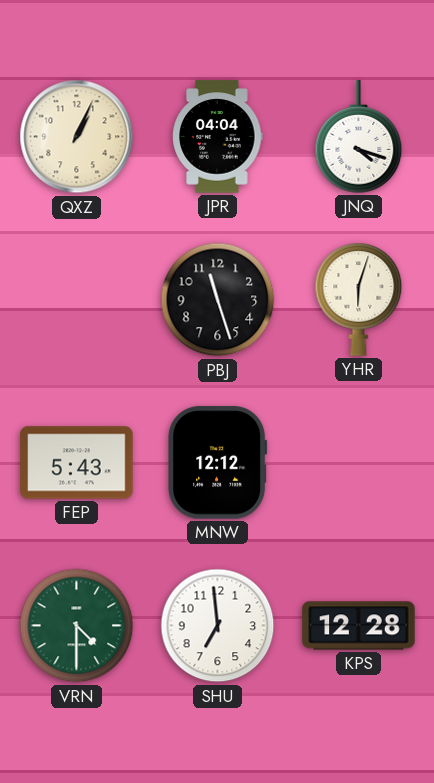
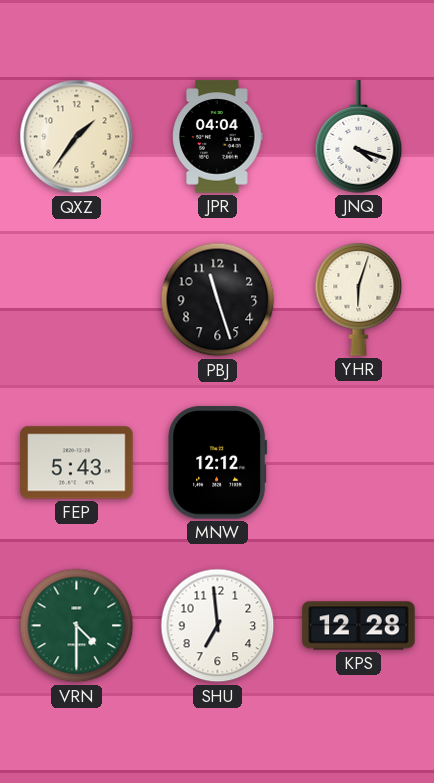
QXZ: 1:04 -> 1:36 (77, 137)
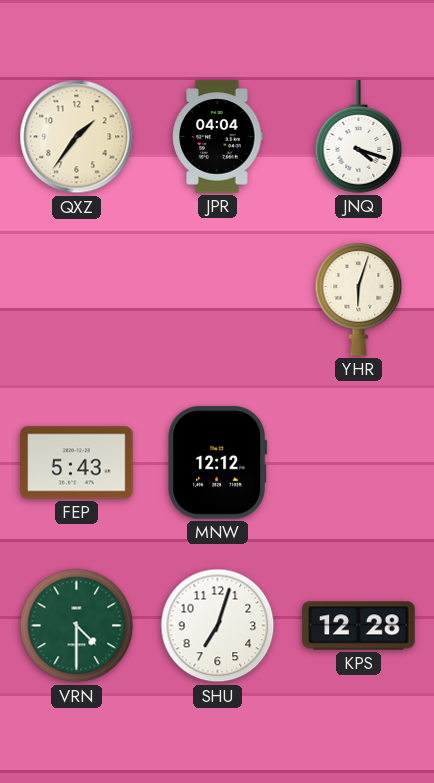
PBJ: 11:27 -> none (218, 300)
SHU: 6:59 -> 7:03 (218, 626)
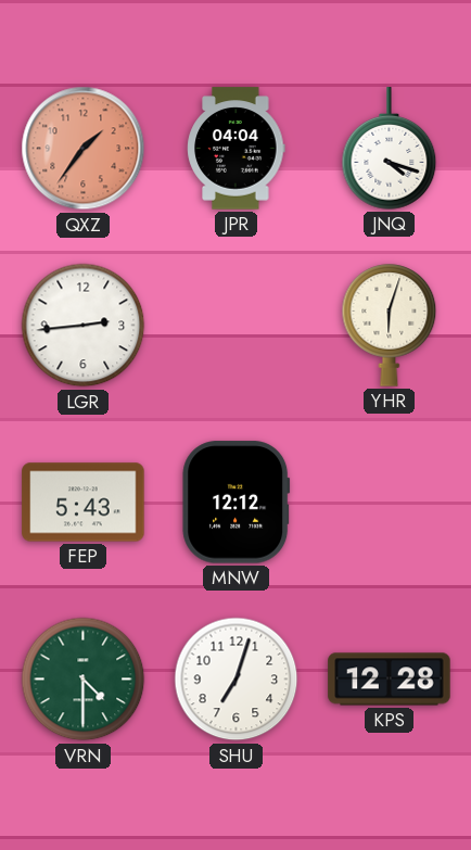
QXZ dial: cream -> salmon (84, 149)
LGR: none -> 2:44 (84, 326)
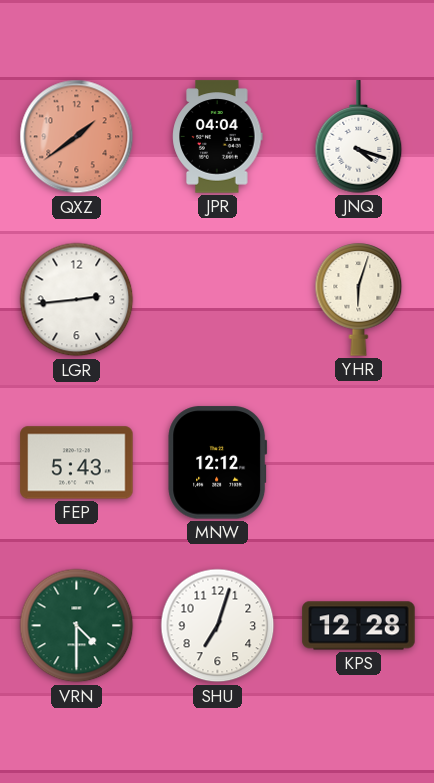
QXZ: 1:36 -> 1:39 (77, 137)
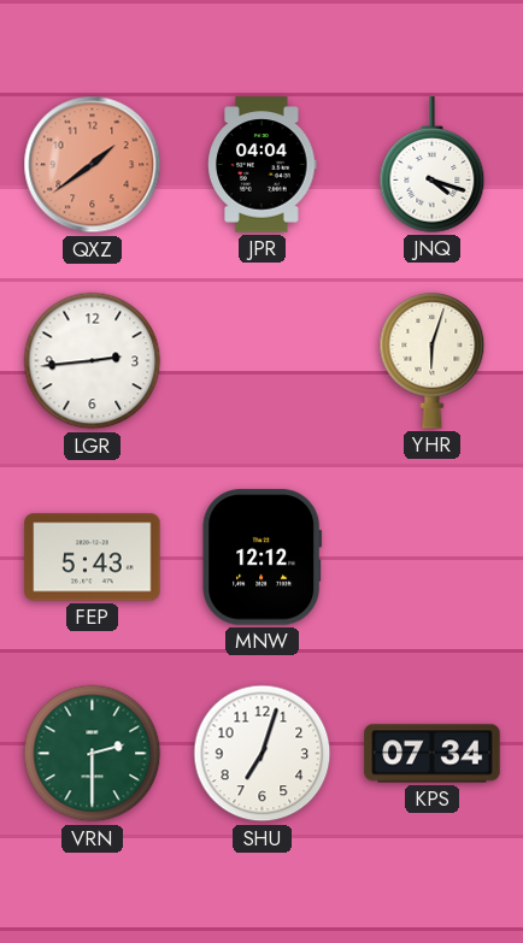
VRN: 4:30 -> 2:30 (93, 754)
KPS: 12:28 -> 07:34 (433, 754)
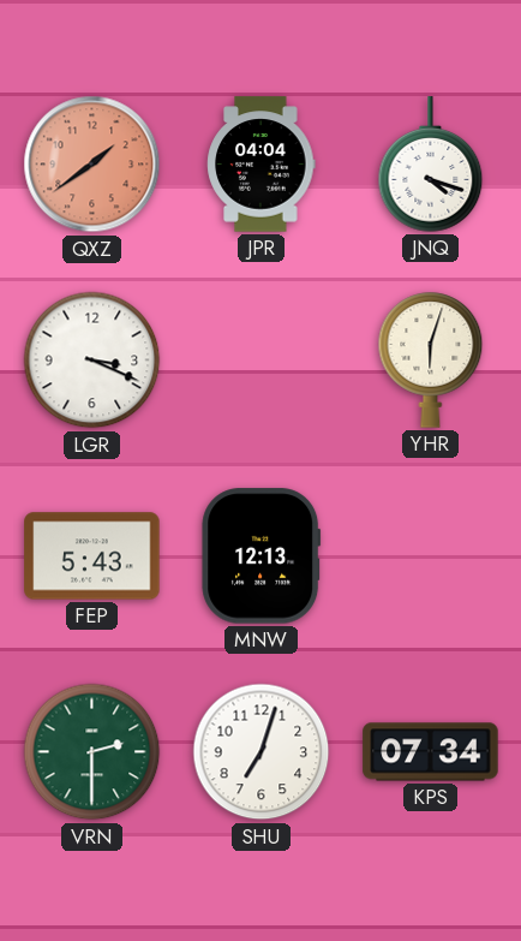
LGR: 2:44 -> 3:19 (92, 361)
MNW: 12:12 -> 12:13 (262, 556)
